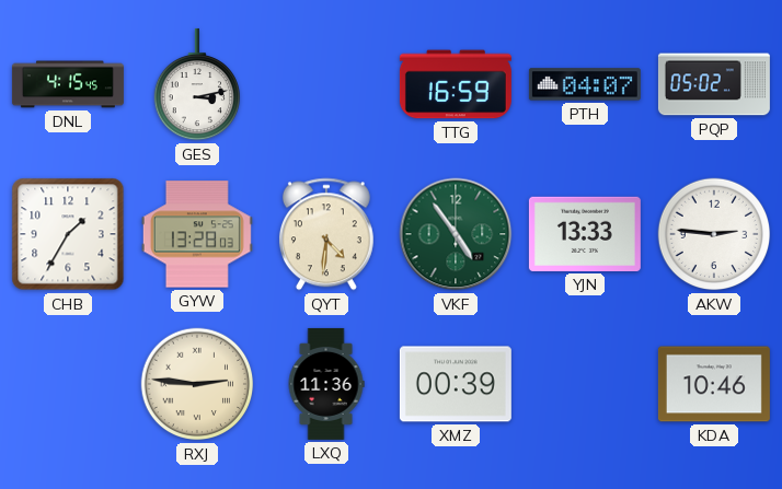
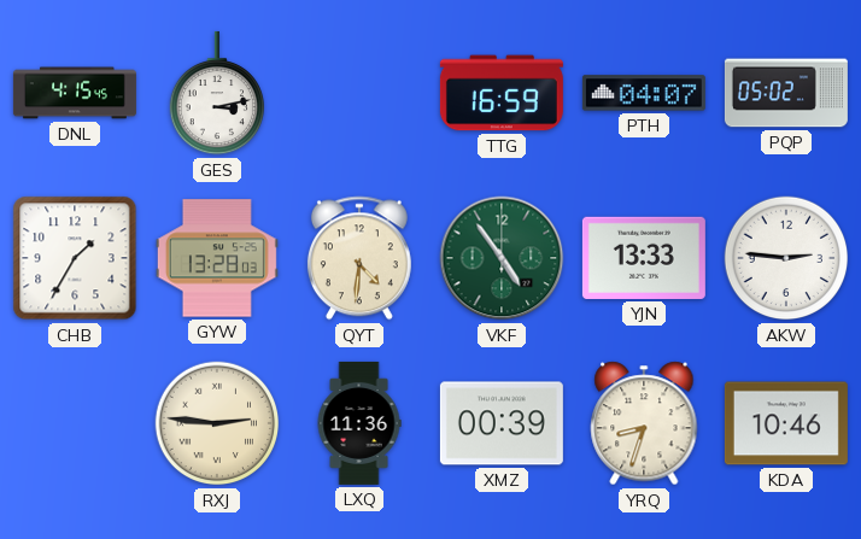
YRQ: none -> 8:33 (644, 423)
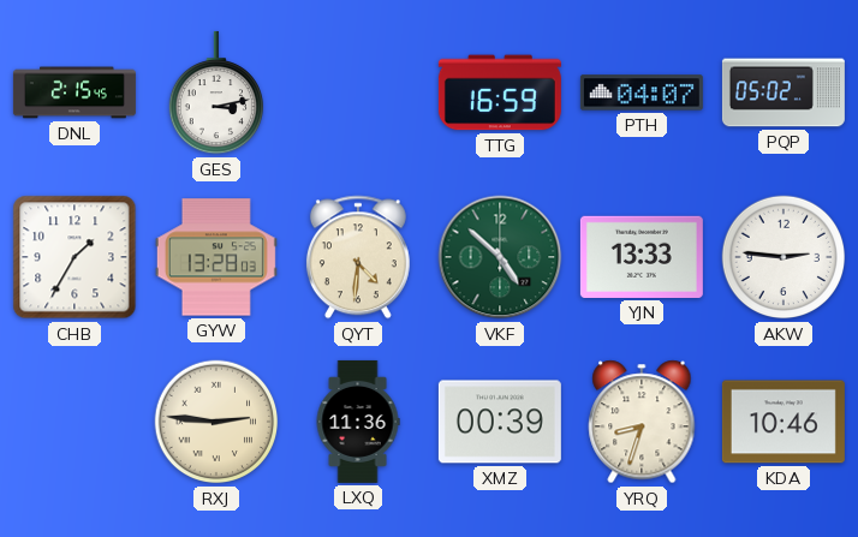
DNL: 4:15 -> 2:15 (75, 93)
VKF: 4:54 -> 4:52 (500, 257)
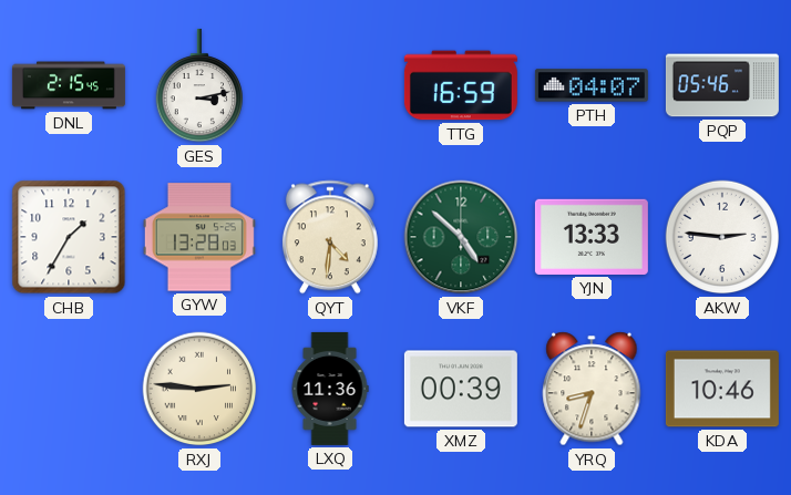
PQP: 05:02 -> 05:46 (722, 85)
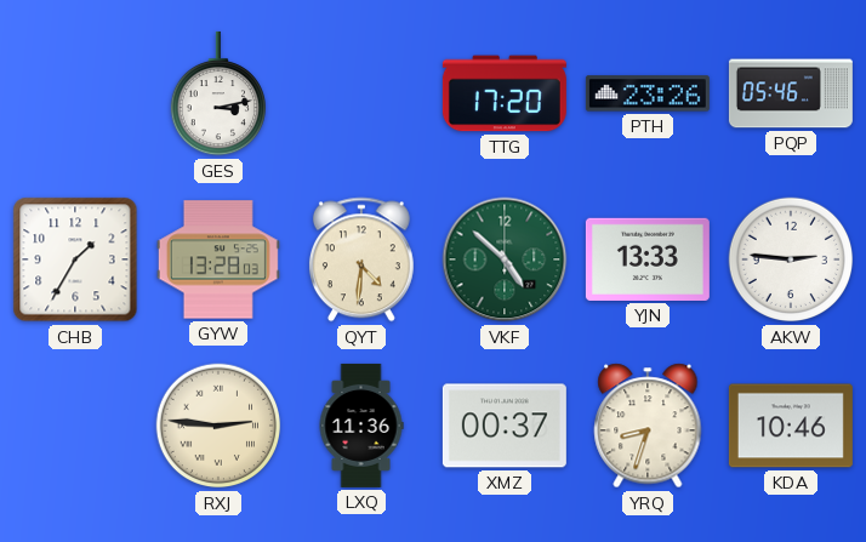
DNL: 2:15 -> none (69, 85)
TTG: 16:59 -> 17:20 (505, 93)
PTH: 04:07 -> 23:26 (648, 93)
XMZ: 00:39 -> 00:37 (505, 426)
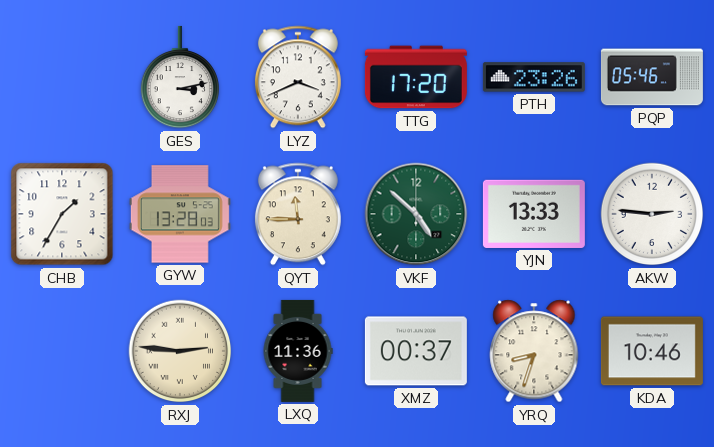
LYZ: none -> 3:41 (298, 77)
QYT: 4:31 -> 11:45 (298, 214)
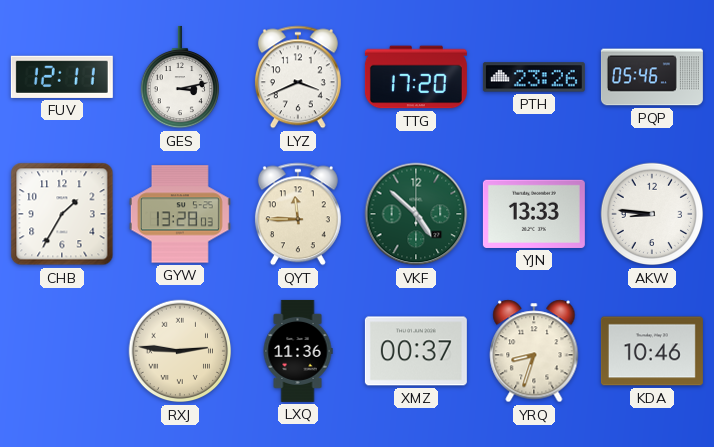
FUV: none -> 12:11 (62, 77)
AKW: 2:46 -> 8:46 (652, 214)
